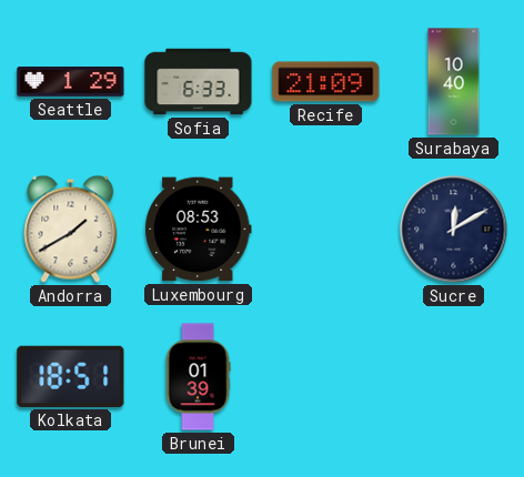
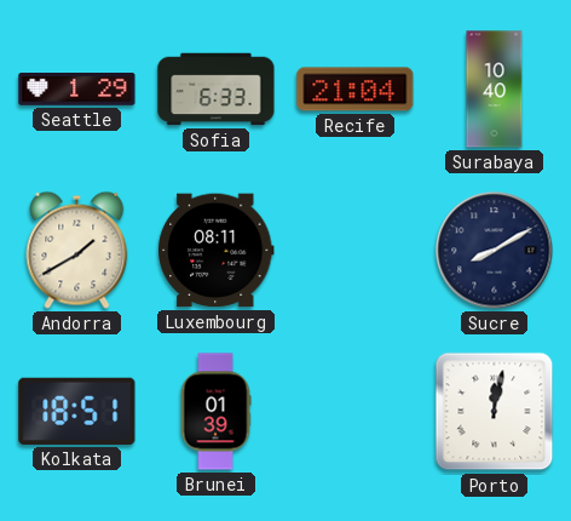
Recife: 21:09 -> 21:04 (356, 90)
Luxembourg: 08:53 -> 08:11 (217, 251)
Sucre: 12:10 -> 8:10 (495, 251)
Porto: none -> 12:02 (495, 412)
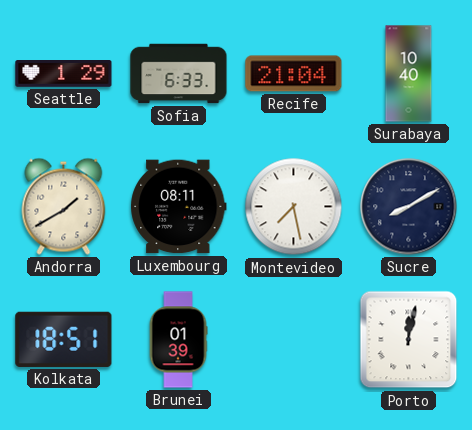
Montevideo: none -> 7:28 (294, 207)
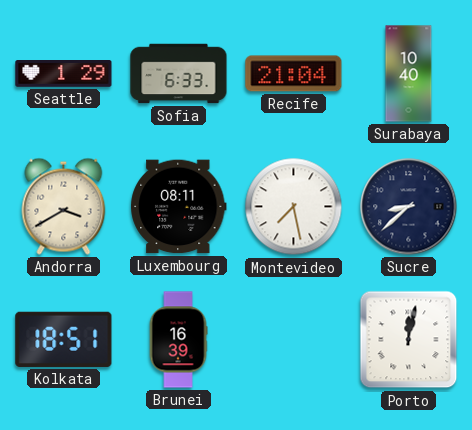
Andorra: 1:40 -> 3:40 (64, 206)
Sucre: 8:10 -> 8:38 (409, 207)
Brunei: 01:39 -> 16:39 (178, 340)
